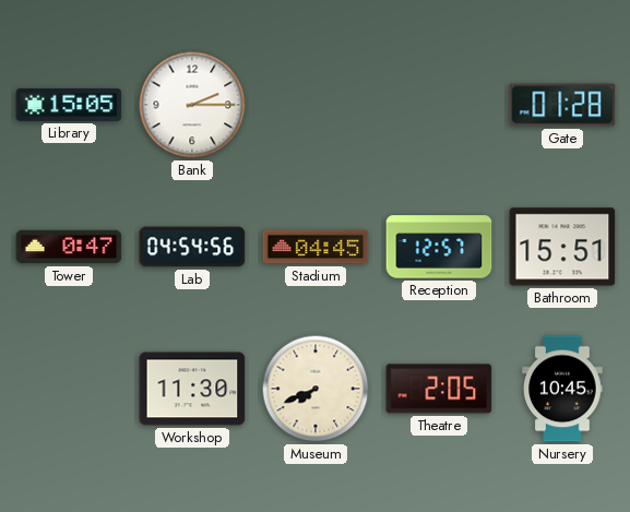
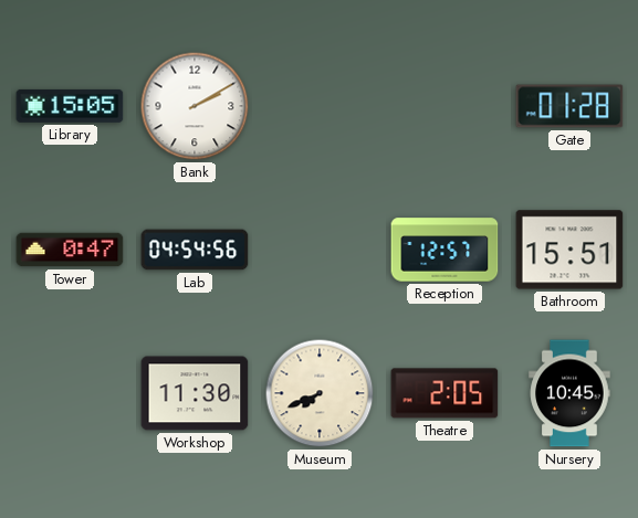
Bank: 2:15 -> 2:10 (195, 106)
Stadium: 04:45 -> none (316, 247)
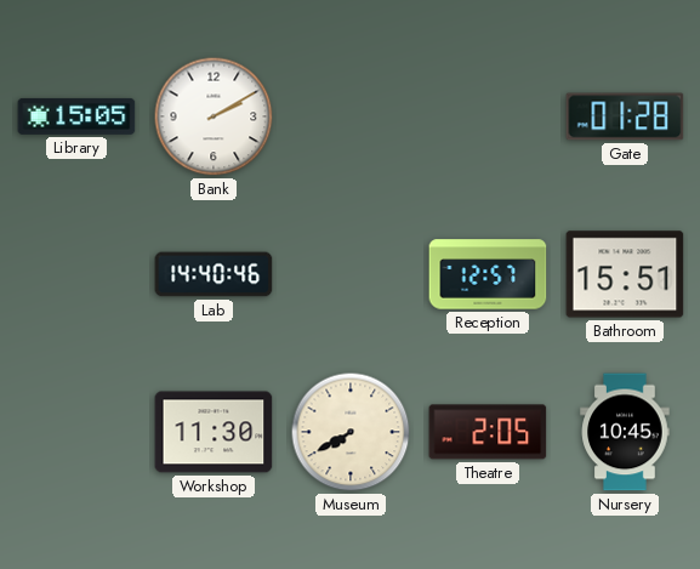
Tower: 0:47 -> none (70, 250)
Lab: 04:54 -> 14:40 (214, 274)
Museum: 7:41 -> 7:40 (351, 432)
